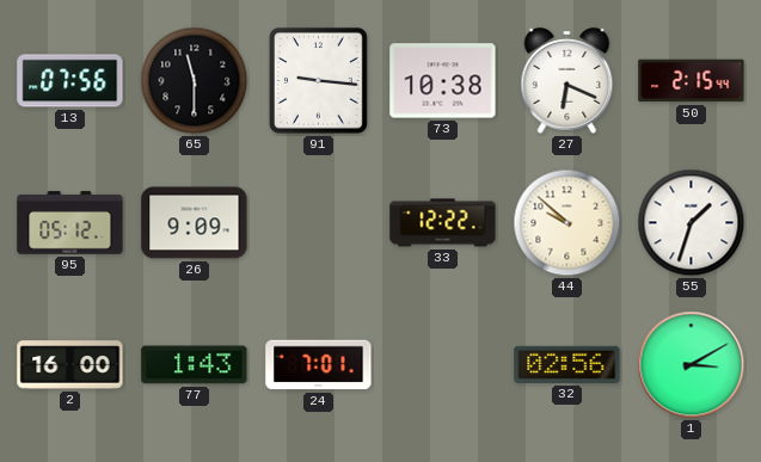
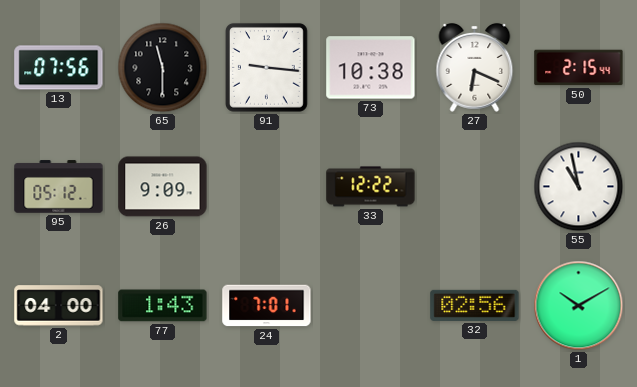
44: 9:52 -> none (567, 223)
55: 1:33 -> 10:58 (579, 187)
2: 16:00 -> 04:00 (59, 306)
1: 3:10 -> 10:10 (579, 306)
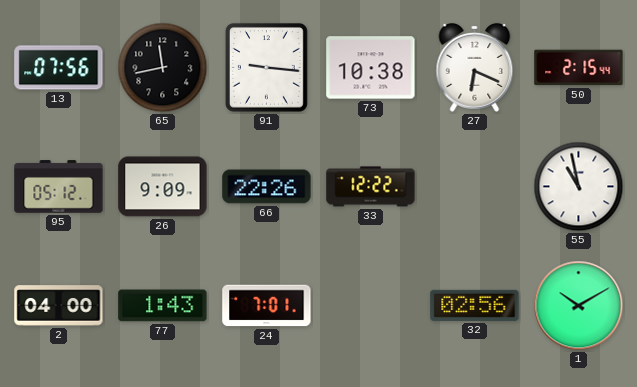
65: 11:30 -> 11:43 (163, 68)
66: none -> 22:26 (267, 187)
